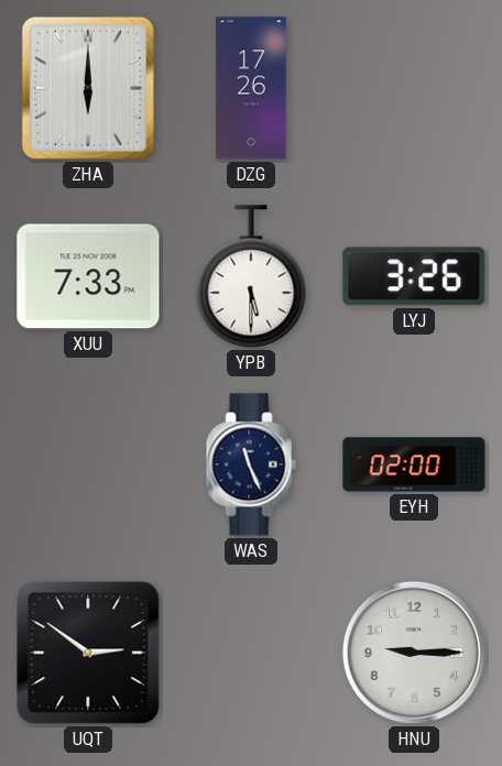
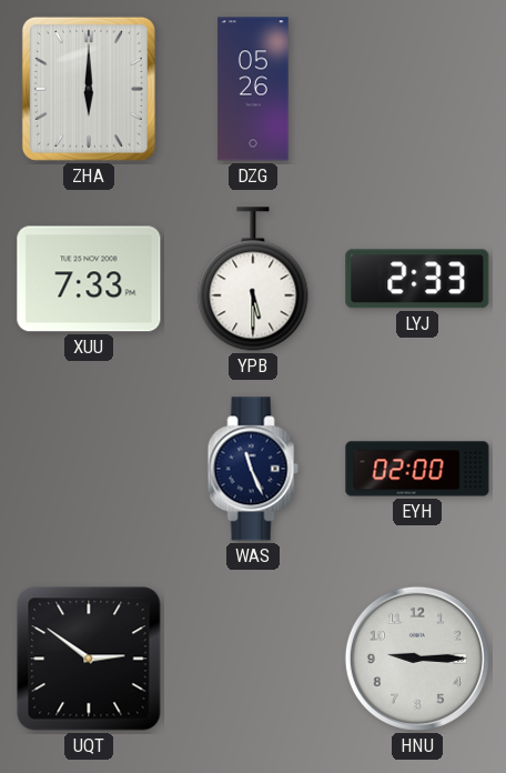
DZG: 17:26 -> 05:26 (253, 89)
LYJ: 3:26 -> 2:33 (417, 279)
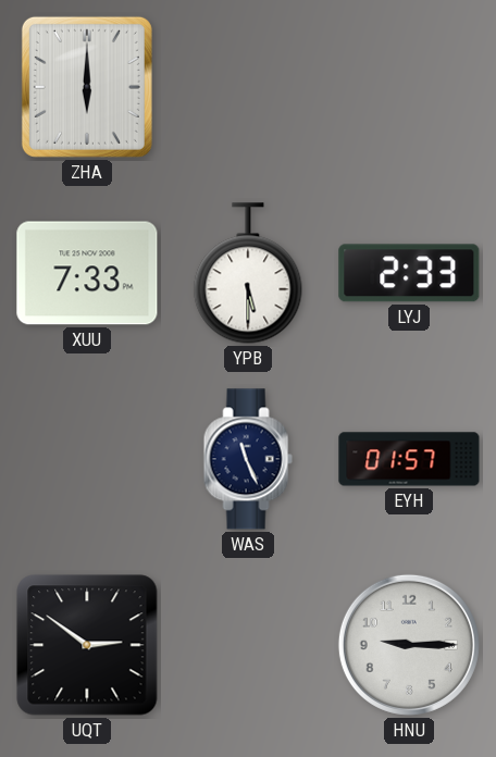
DZG: 05:26 -> none (253, 89)
EYH: 02:00 -> 01:57 (409, 459)
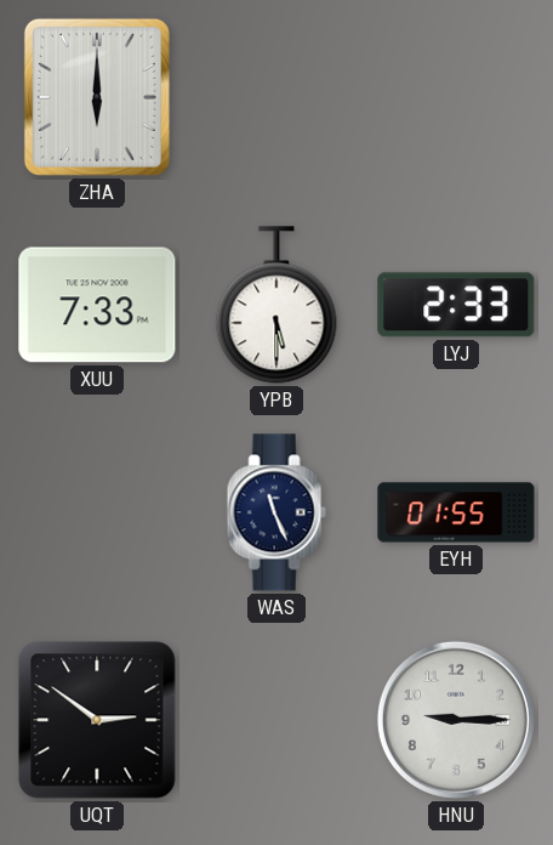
EYH: 01:57 -> 01:55 (456, 512)
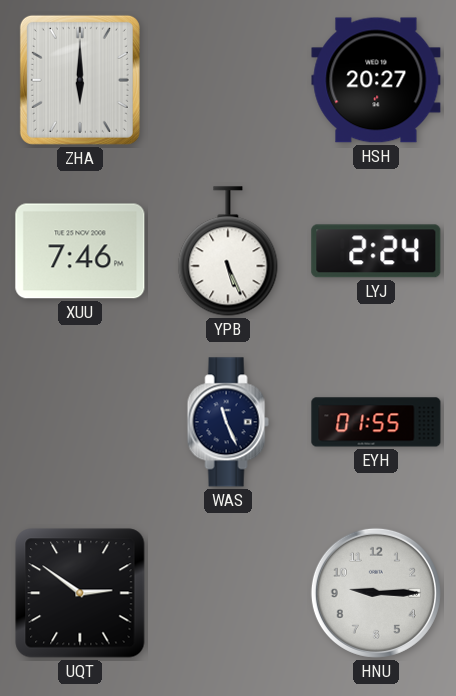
HSH: none -> 20:27 (376, 80)
XUU: 7:33 -> 7:46 (80, 251)
YPB: 5:30 -> 5:26 (228, 251)
LYJ: 2:33 -> 2:24 (376, 251)
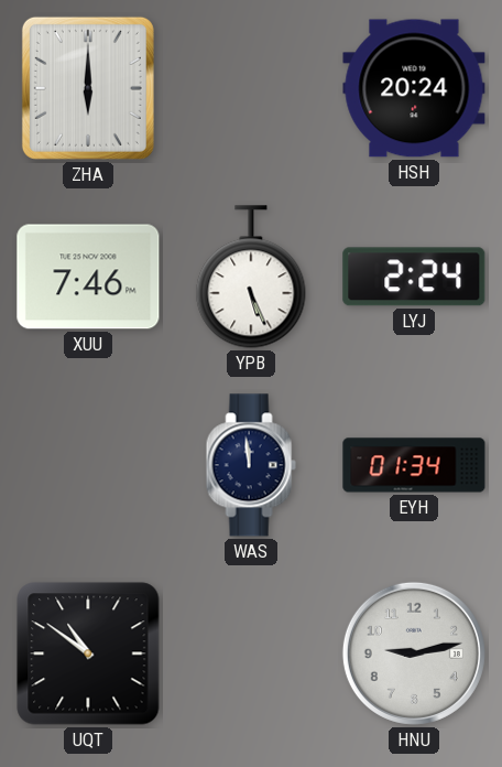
HSH: 20:27 -> 20:24 (414, 88)
WAS: 11:26 -> 11:59 (251, 465)
EYH: 01:55 -> 01:34 (414, 465)
UQT: 2:51 -> 10:51 (88, 653)
HNU: 9:15 -> 9:13 (414, 653)
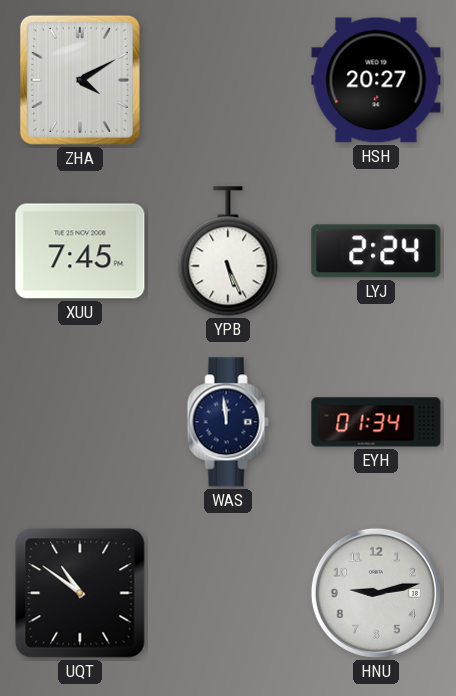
ZHA: 6:00 -> 4:10 (80, 80)
HSH: 20:24 -> 20:27 (376, 80)
XUU: 7:46 -> 7:45 (80, 251)
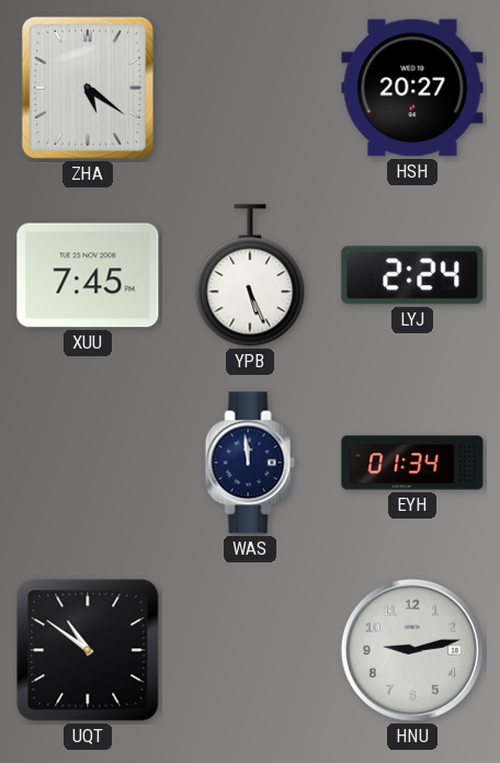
ZHA: 4:10 -> 5:21 (88, 88)
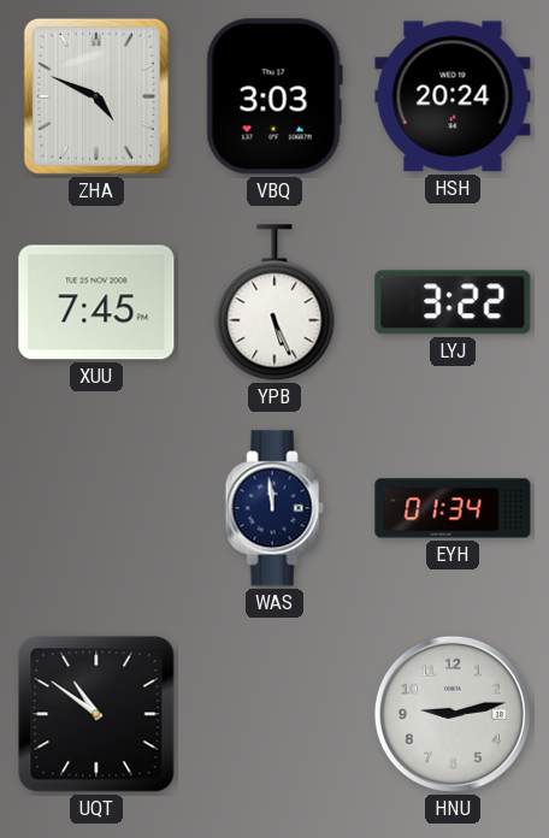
ZHA: 5:21 -> 4:49 (96, 96)
VBQ: none -> 3:03 (274, 96)
HSH: 20:27 -> 20:24 (453, 96)
LYJ: 2:24 -> 3:22 (453, 302)
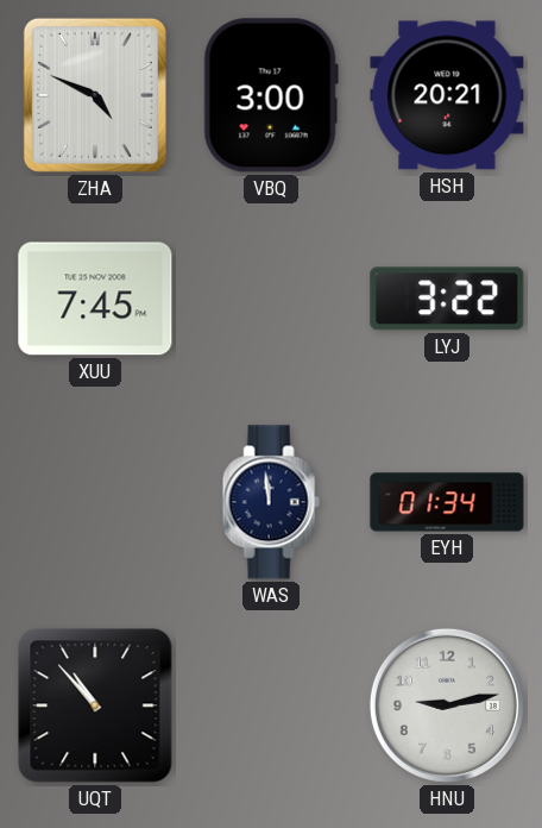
VBQ: 3:03 -> 3:00 (271, 95)
HSH: 20:24 -> 20:21 (447, 95)
YPB: 5:26 -> none (274, 302)
UQT: 10:51 -> 10:53 (95, 705)
